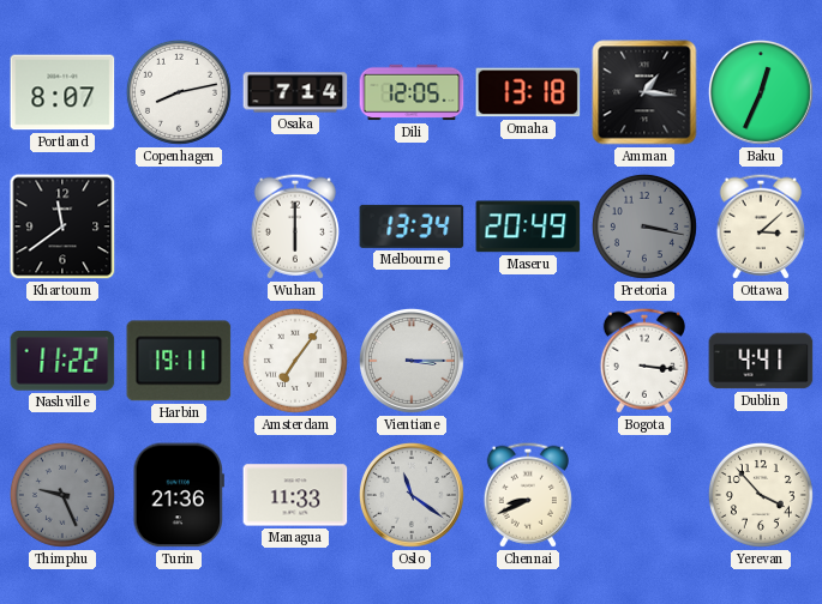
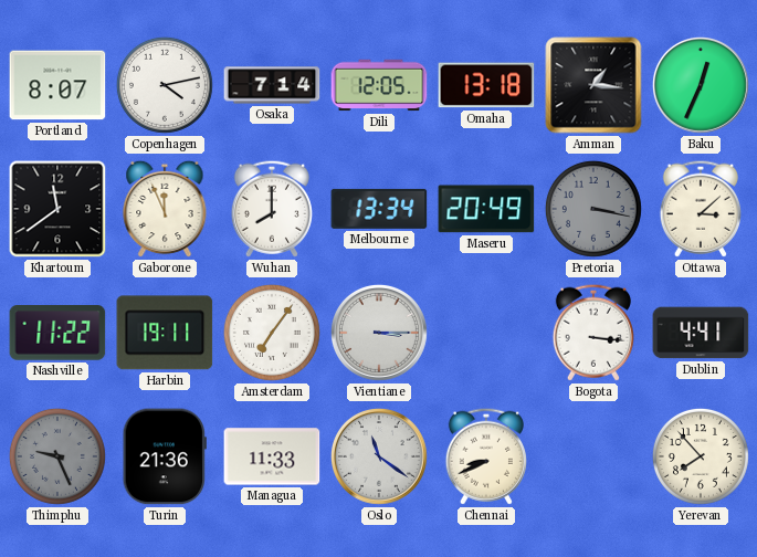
Copenhagen: 8:13 -> 4:13 (165, 85)
Gaborone: none -> 11:56 (165, 209)
Wuhan: 6:00 -> 8:00 (272, 209)
Yerevan: 3:53 -> 7:53 (701, 456)
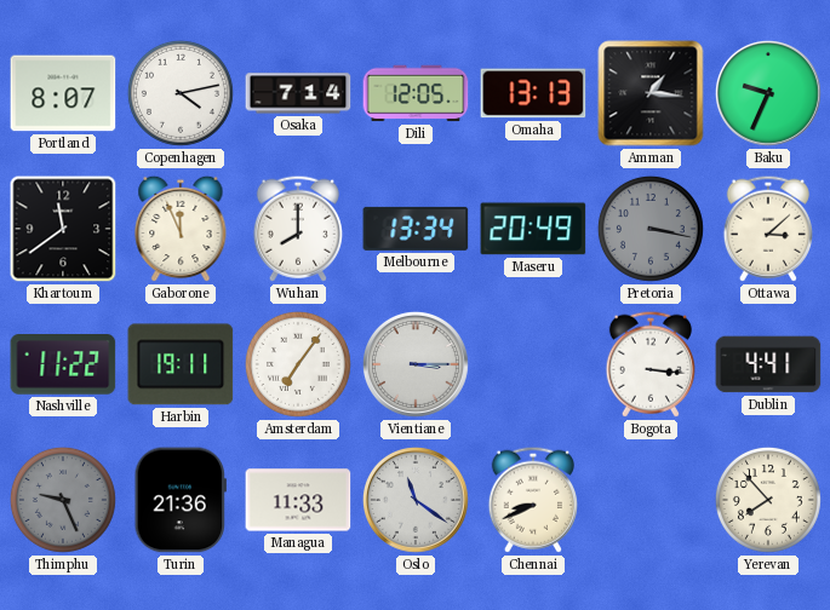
Omaha: 13:18 -> 13:13 (533, 93)
Baku: 12:34 -> 9:34 (768, 93)
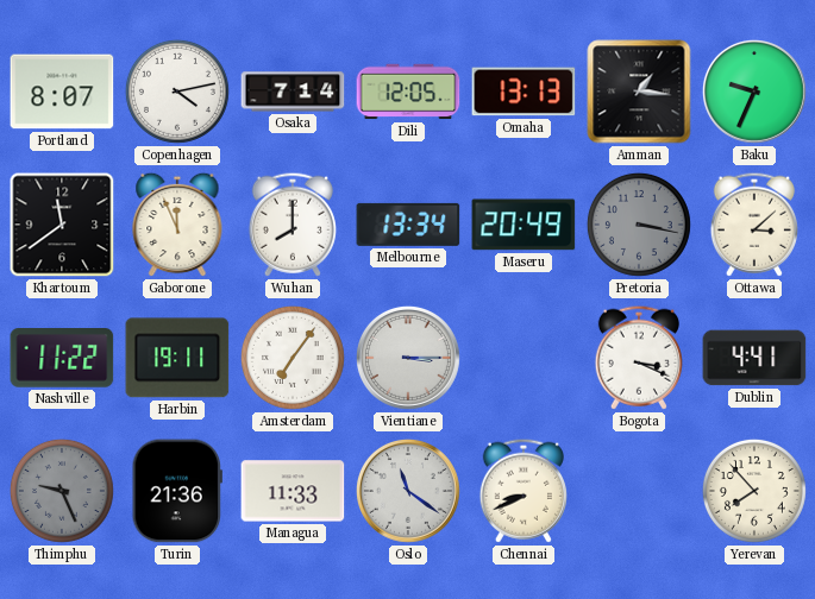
Bogota: 3:16 -> 3:19 (639, 358)
